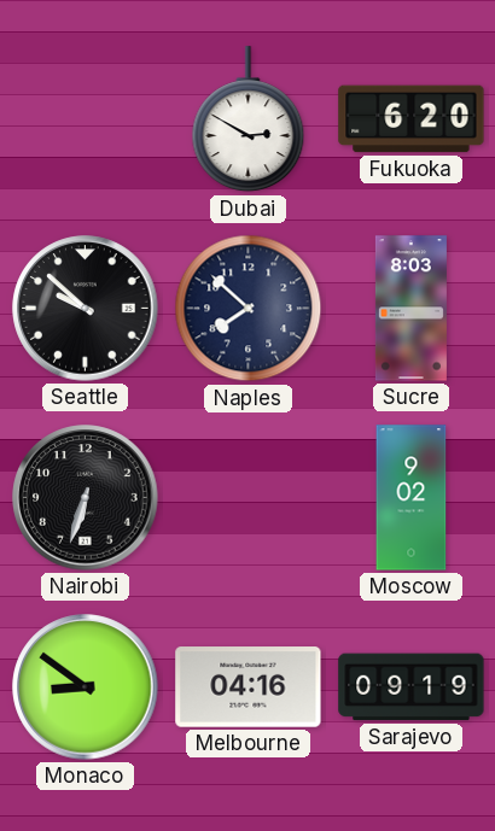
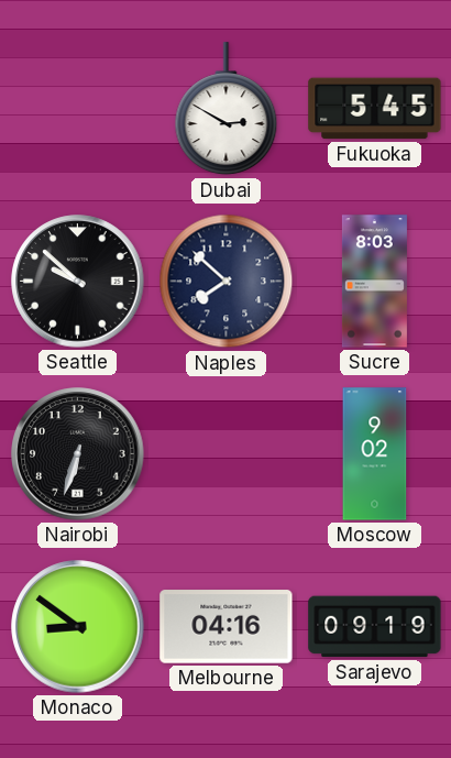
Fukuoka: 6:20 -> 5:45 (375, 109)
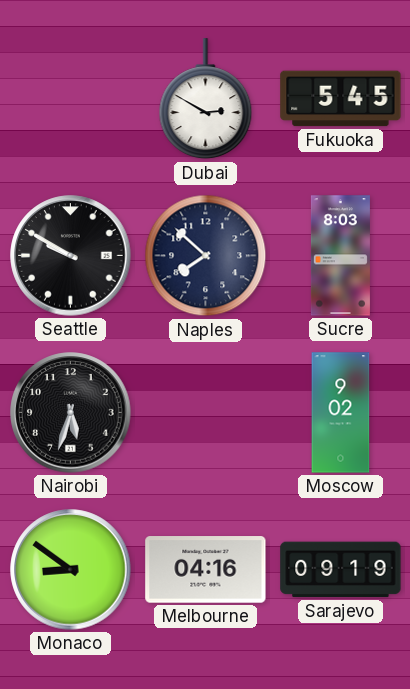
Seattle: 9:52 -> 9:50 (71, 256)
Nairobi: 6:33 -> 5:33 (71, 413)
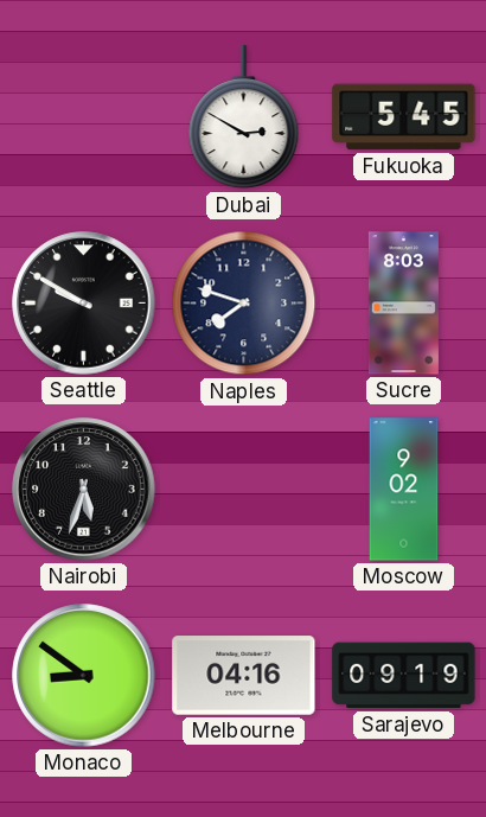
Naples: 7:52 -> 7:48 (244, 304)
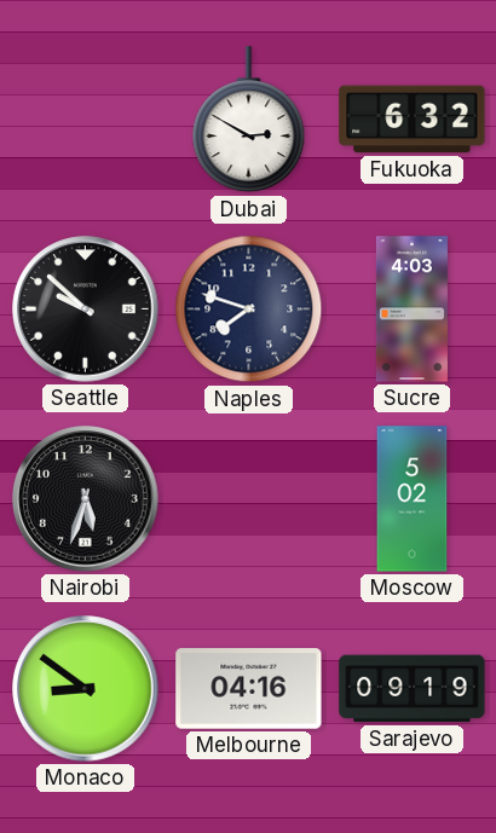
Fukuoka: 5:45 -> 6:32 (413, 120)
Seattle: 9:50 -> 9:52 (86, 310)
Sucre: 8:03 -> 4:03 (411, 310)
Moscow: 9:02 -> 5:02 (413, 499)
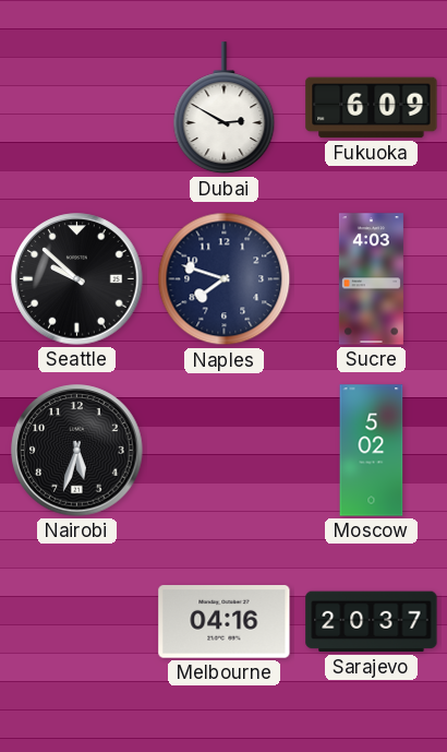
Fukuoka: 6:32 -> 6:09 (372, 108)
Monaco: 8:51 -> none (86, 689)
Sarajevo: 09:19 -> 20:37 (372, 622)
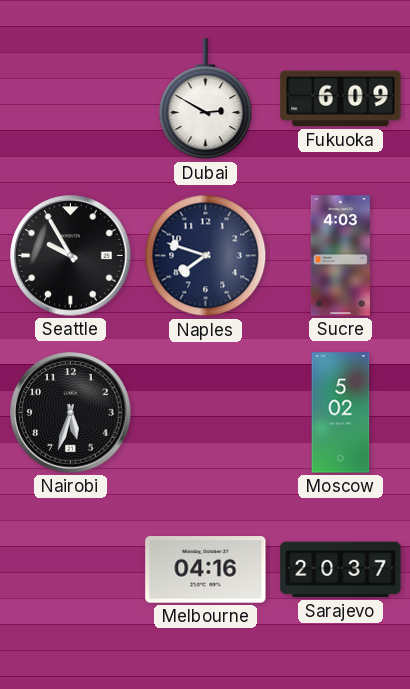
Seattle: 9:52 -> 9:55 (71, 256)
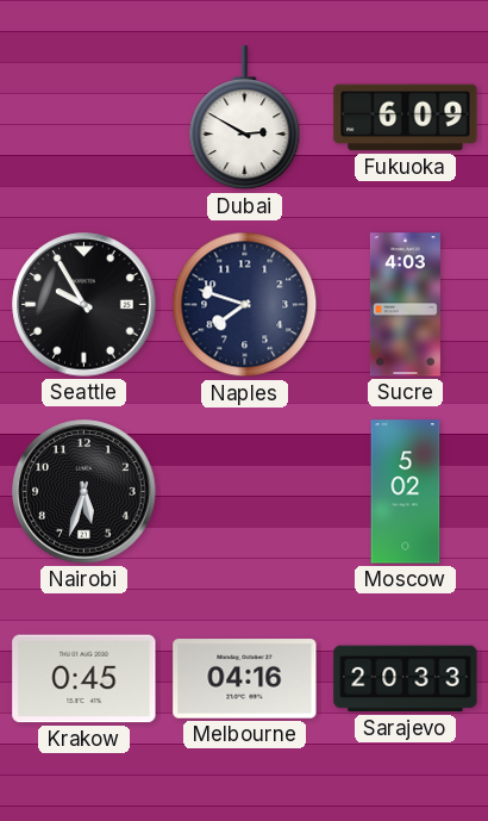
Krakow: none -> 0:45 (85, 679)
Sarajevo: 20:37 -> 20:33 (406, 679)
